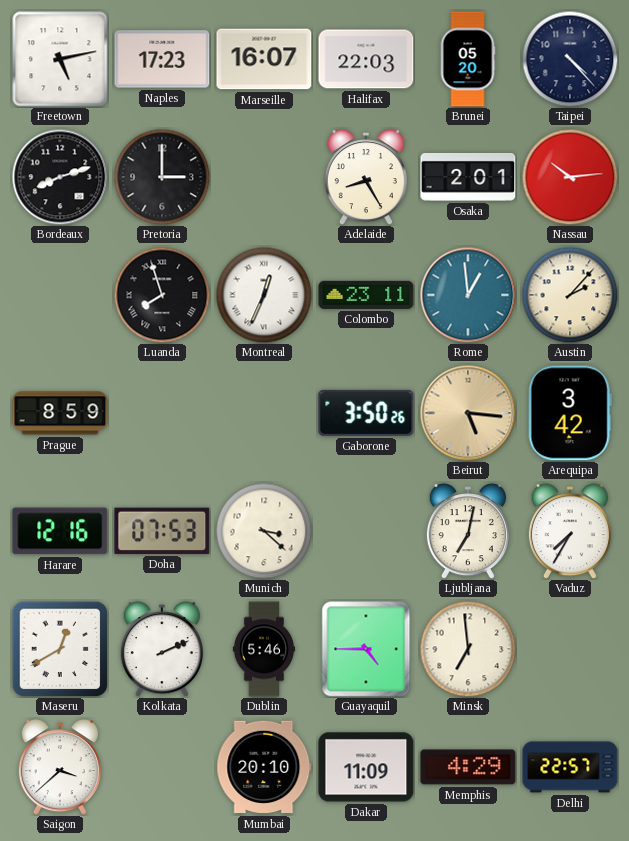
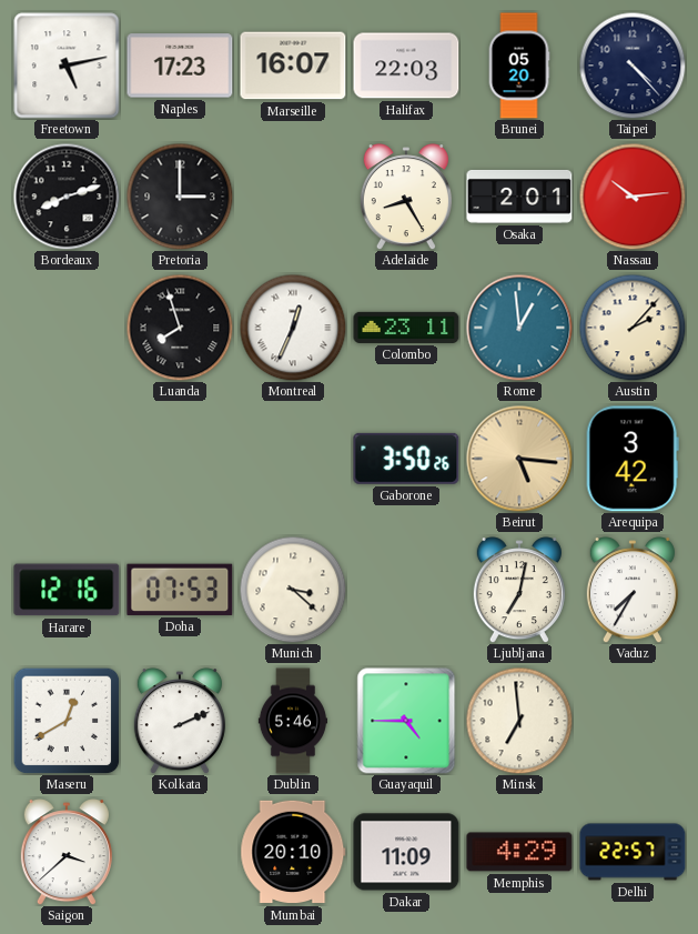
Prague: 8:59 -> none (60, 413)
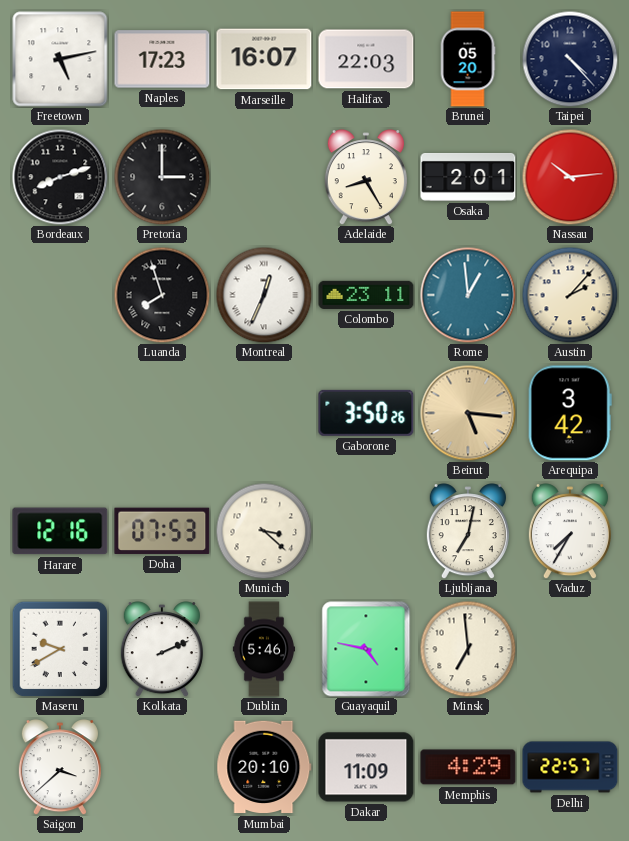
Maseru: 12:40 -> 9:40 (60, 649)
Guayaquil: 4:45 -> 4:47 (366, 649)
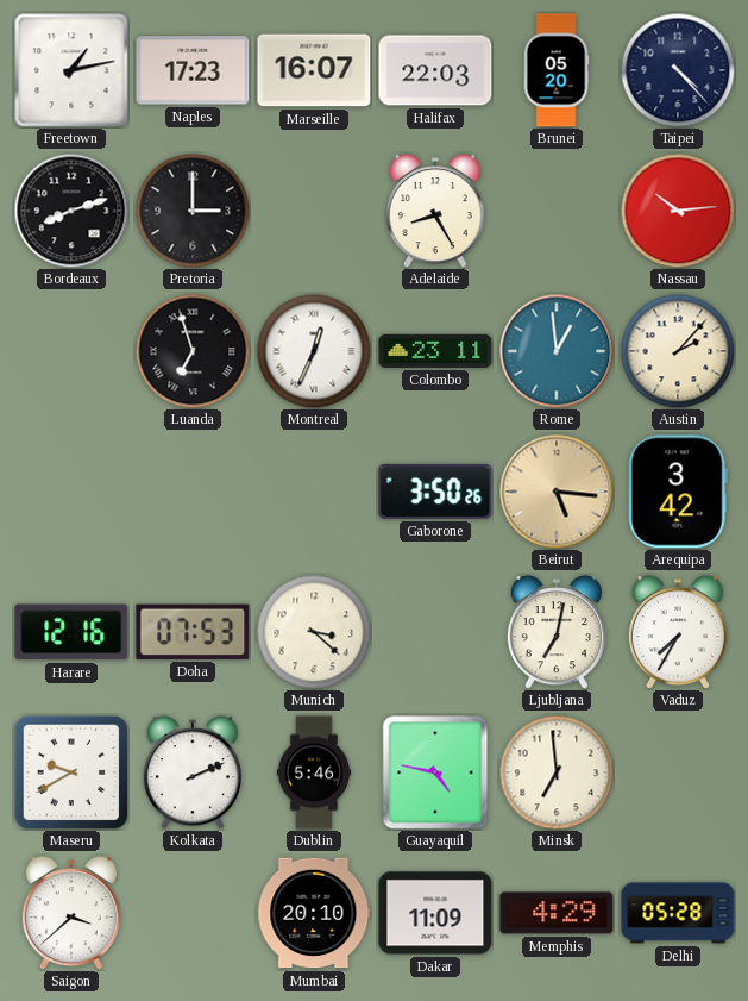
Freetown: 5:13 -> 1:13 (71, 70)
Osaka: 2:01 -> none (468, 177)
Luanda: 7:57 -> 6:57 (193, 351)
Delhi: 22:57 -> 05:28 (678, 913)
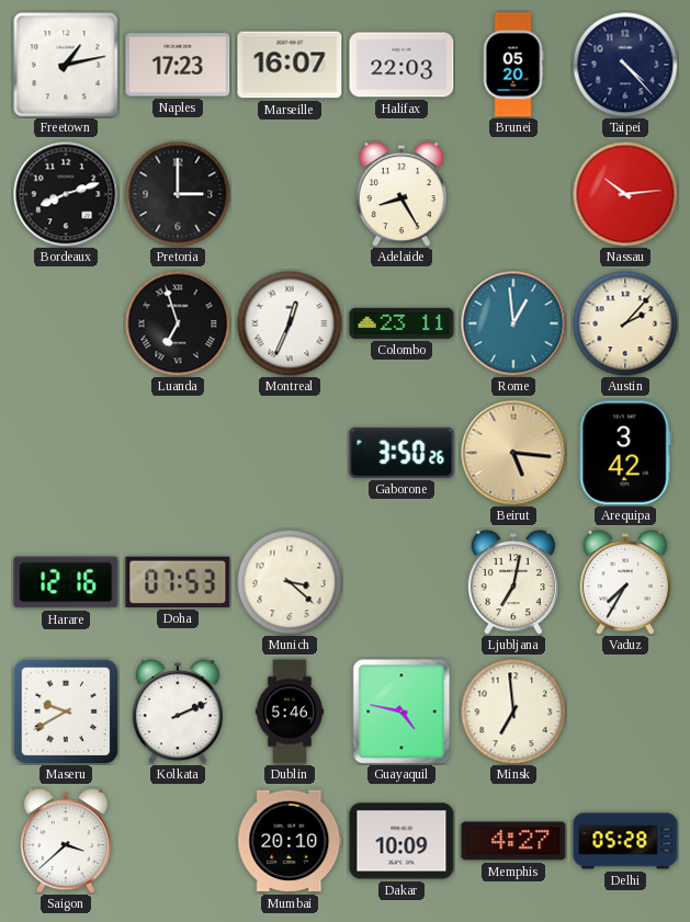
Dakar: 11:09 -> 10:09 (401, 841)
Memphis: 4:29 -> 4:27 (513, 841)
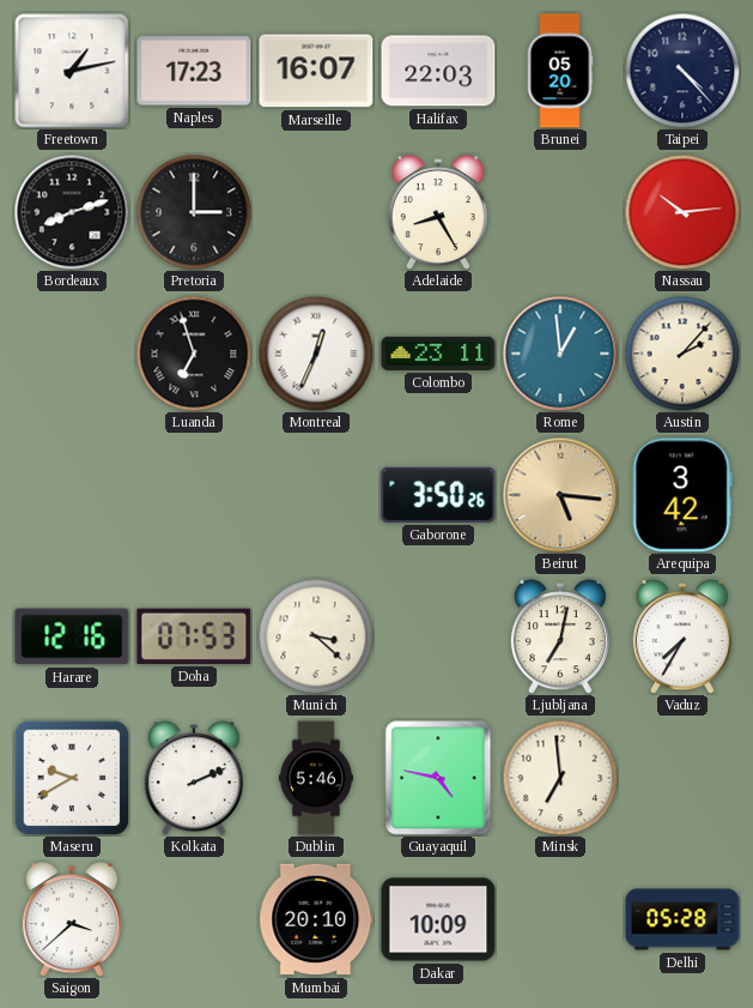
Memphis: 4:27 -> none (513, 841)
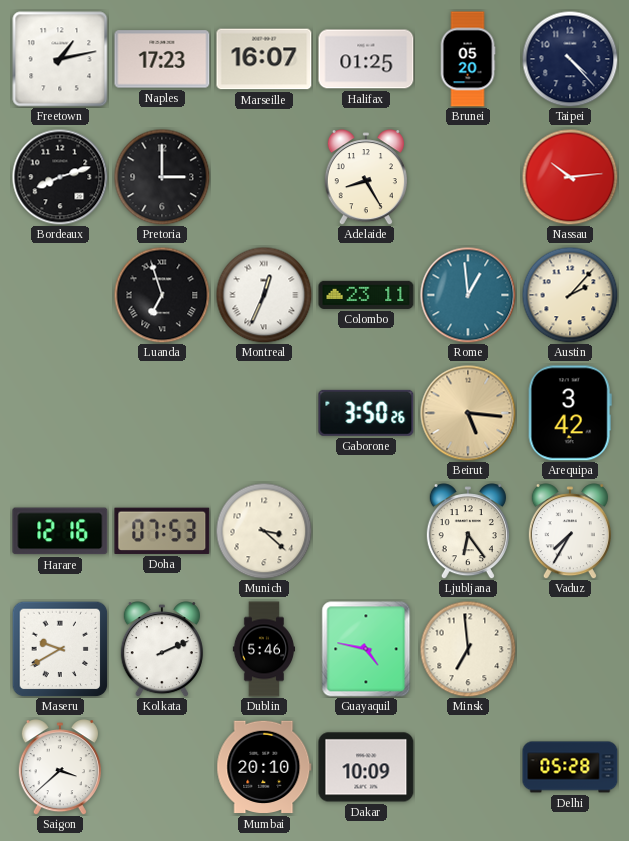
Halifax: 22:03 -> 01:25 (366, 59)
Ljubljana: 7:02 -> 6:24 (468, 531)
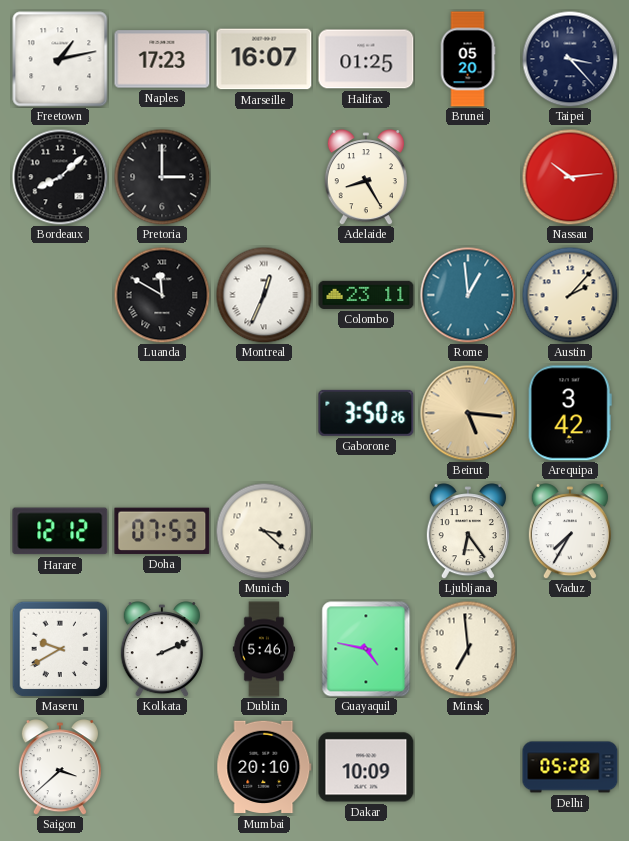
Taipei: 4:23 -> 3:23 (570, 59)
Bordeaux: 8:12 -> 8:08 (60, 177)
Luanda: 6:57 -> 11:50 (162, 295)
Harare: 12:16 -> 12:12 (60, 531)
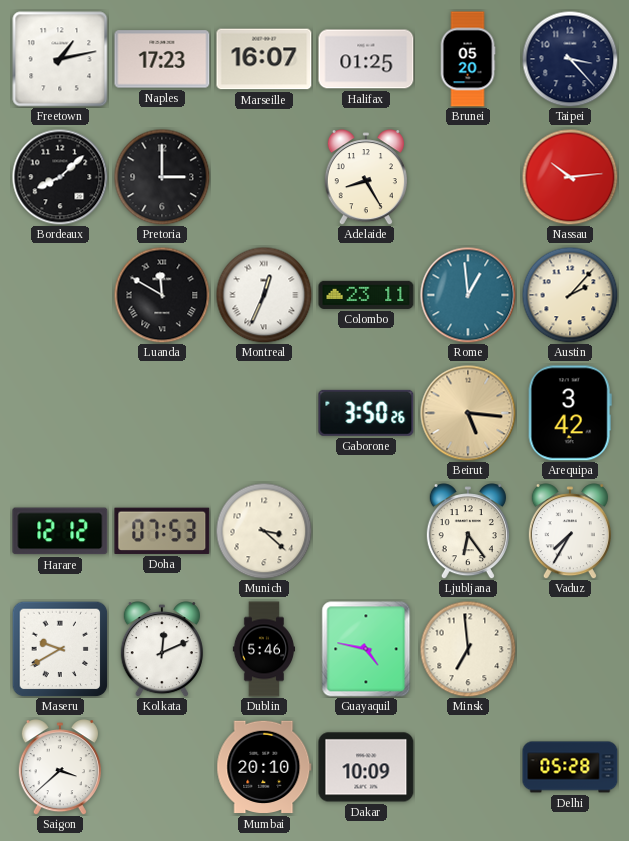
Kolkata: 2:11 -> 12:11 (162, 649)
